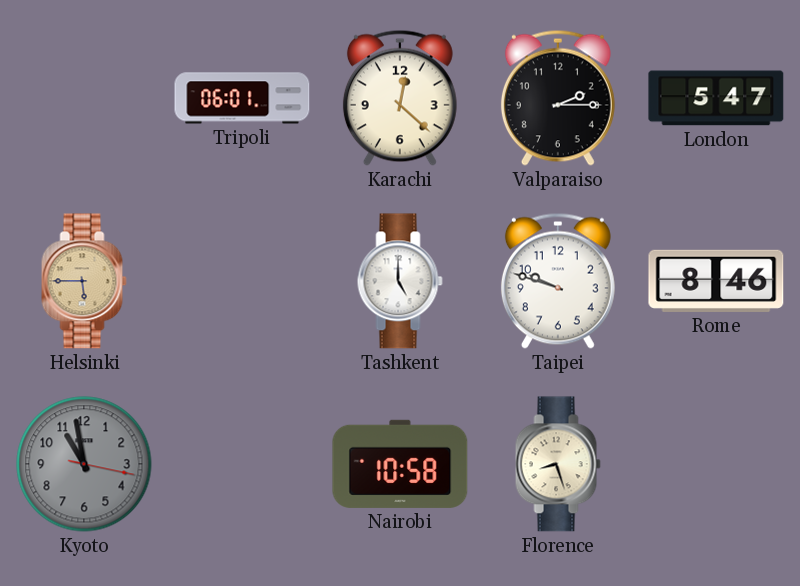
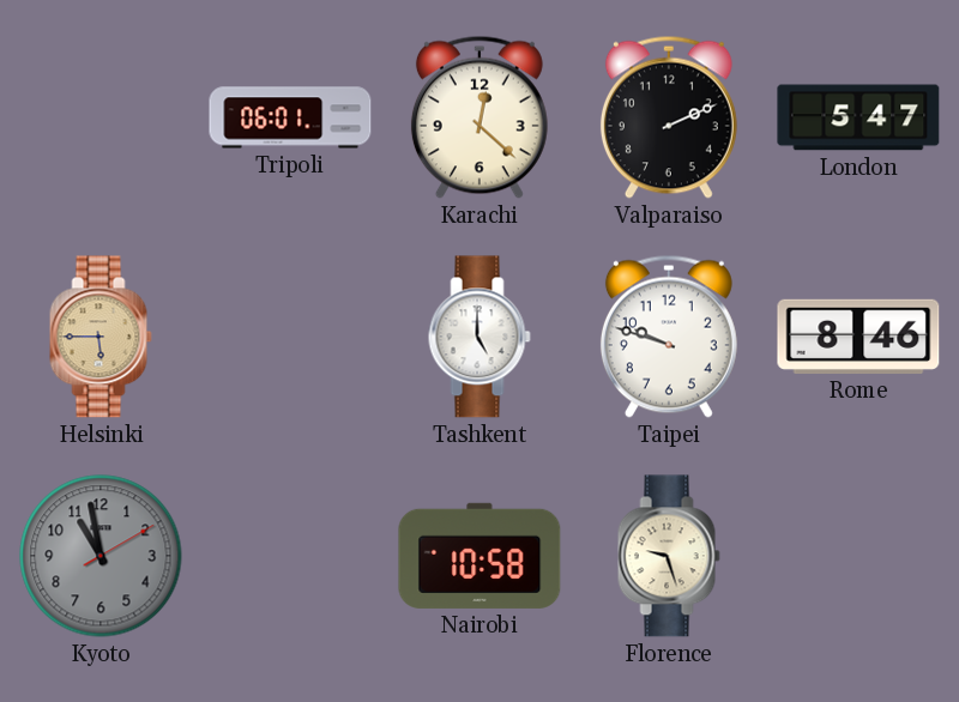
Valparaiso: 2:15 -> 2:11 (669, 117)
Kyoto: 10:58:17 -> 10:58:10 (101, 556)
Florence: 8:27 -> 9:27 (669, 556)
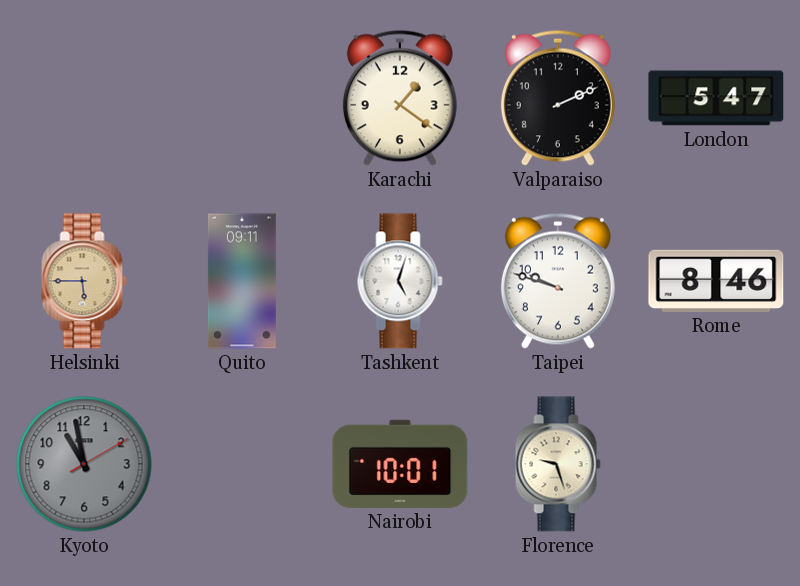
Tripoli: 06:01 -> none (290, 117)
Karachi: 12:22 -> 1:21 (400, 98)
Quito: none -> 09:11 (242, 281)
Tashkent: 5:00 -> 5:03 (400, 281)
Nairobi: 10:58 -> 10:01 (400, 464)
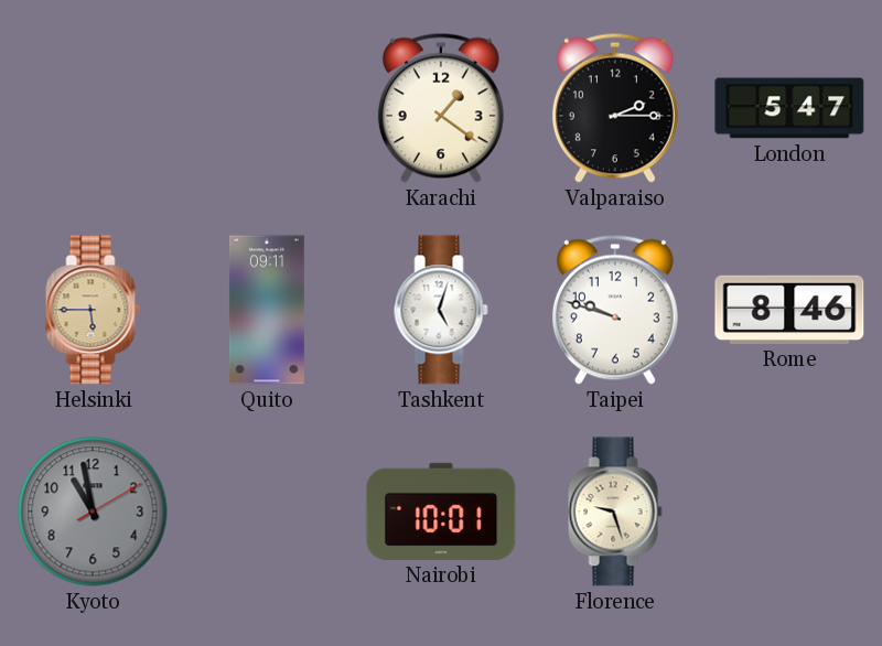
Valparaiso: 2:11 -> 2:15 (615, 108)
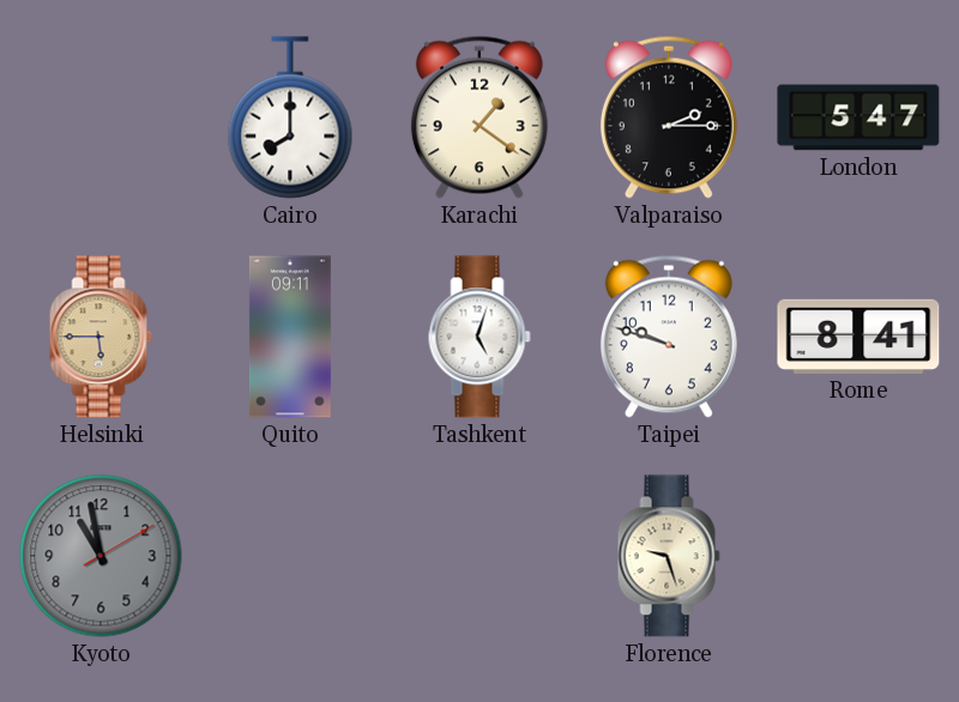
Cairo: none -> 8:00 (290, 117)
Rome: 8:46 -> 8:41 (858, 337)
Nairobi: 10:01 -> none (441, 512)
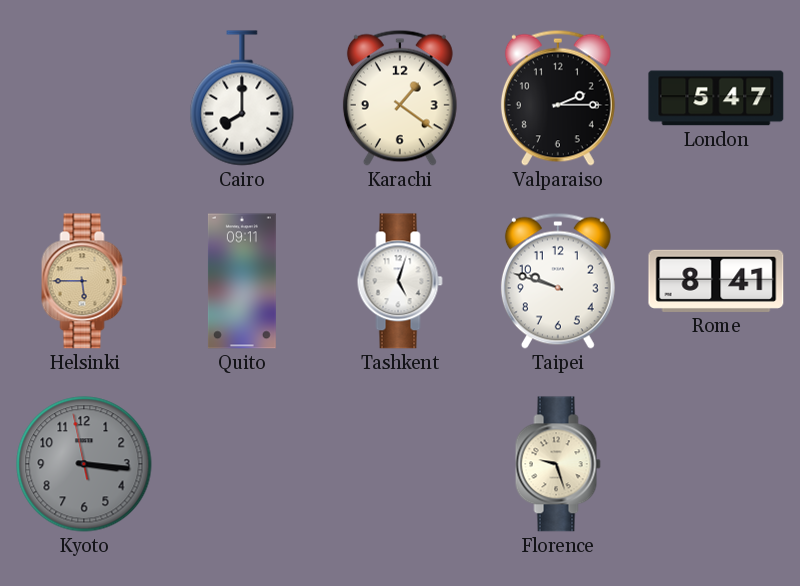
Kyoto: 10:58 -> 3:15 (84, 464)
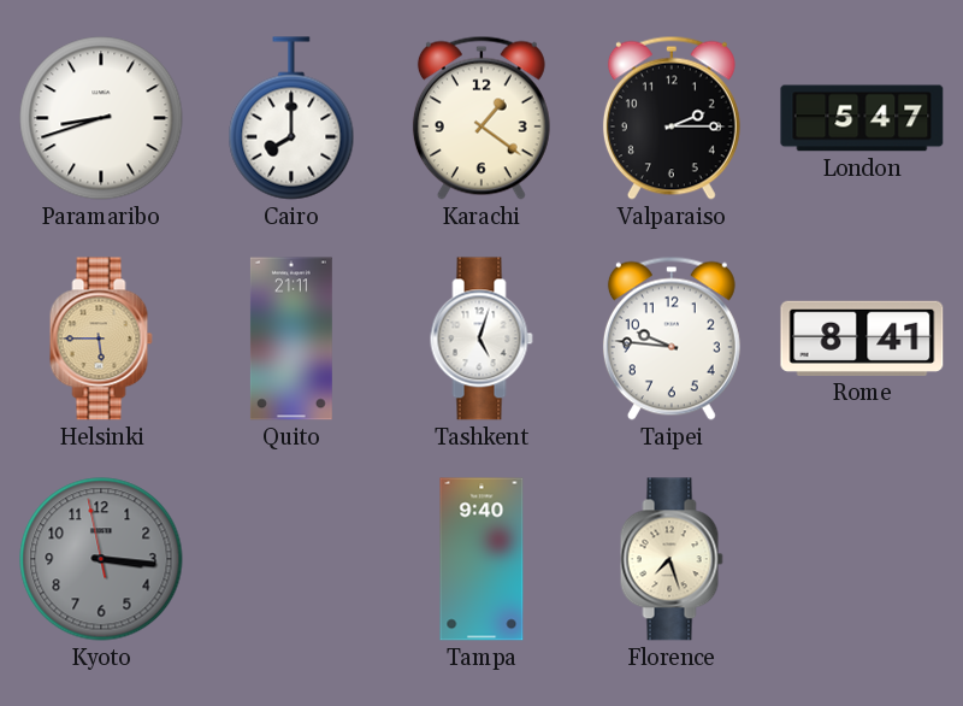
Paramaribo: none -> 8:42 (101, 118)
Quito: 09:11 -> 21:11 (291, 339)
Taipei: 9:48 -> 9:46 (672, 339)
Tampa: none -> 9:40 (482, 559)
Florence: 9:27 -> 7:27 (672, 559)
